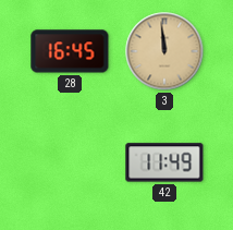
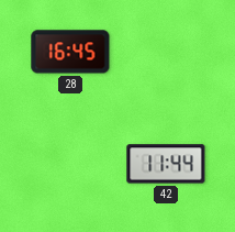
3: 11:59 -> none (164, 51)
42: 11:49 -> 11:44 (166, 164)
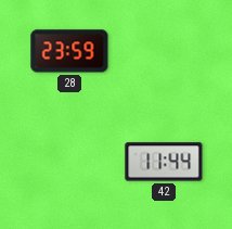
28: 16:45 -> 23:59 (69, 51)
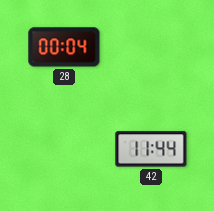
28: 23:59 -> 00:04 (64, 47)
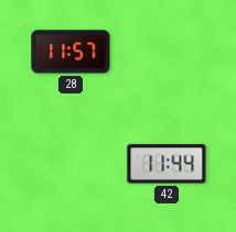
28: 00:04 -> 11:57 (71, 52)
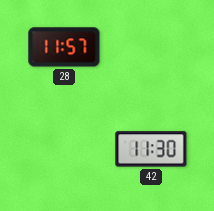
42: 11:44 -> 11:30 (151, 149)
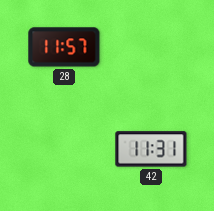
42: 11:30 -> 11:31 (151, 149)
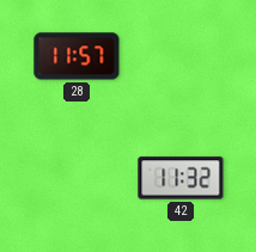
42: 11:31 -> 11:32 (181, 178)
